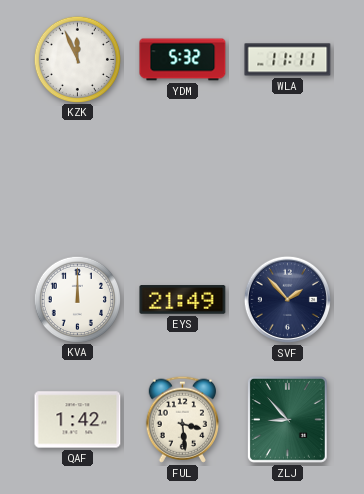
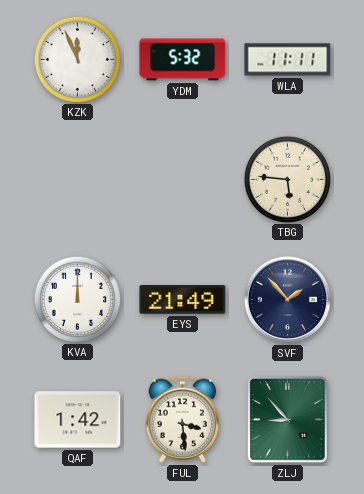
TBG: none -> 5:46 (287, 179)
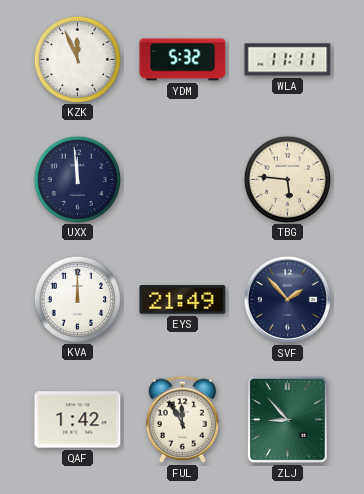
UXX: none -> 11:59 (77, 179)
FUL: 3:29 -> 11:55 (183, 419)
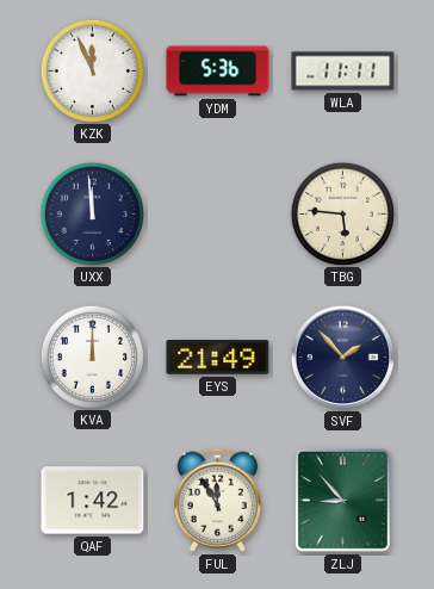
YDM: 5:32 -> 5:36 (218, 72)
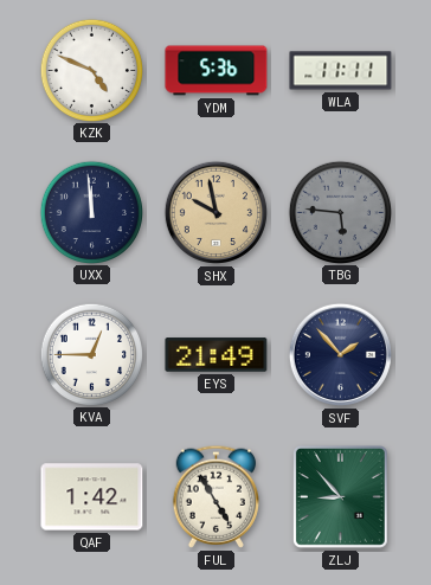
KZK: 11:56 -> 4:49 (91, 70)
SHX: none -> 9:58 (215, 212)
TBG dial: cream -> grey (340, 212)
KVA: 12:00 -> 12:45 (91, 354)
FUL: 11:55 -> 4:55 (217, 496)
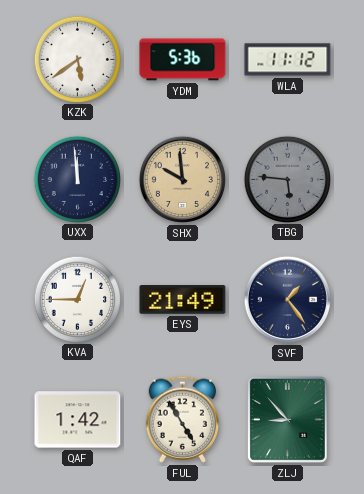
KZK: 4:49 -> 5:39 (77, 59)
WLA: 11:11 -> 11:12 (288, 60)
SHX: 9:58 -> 9:59 (182, 179)
SVF: 1:53 -> 1:24 (287, 299)
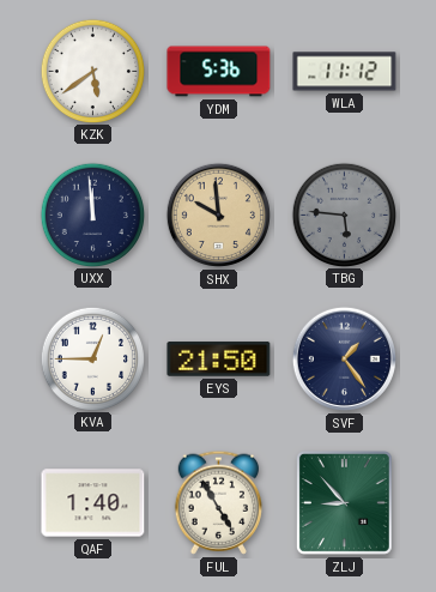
EYS: 21:49 -> 21:50 (219, 360)
QAF: 1:42 -> 1:40 (93, 503)
